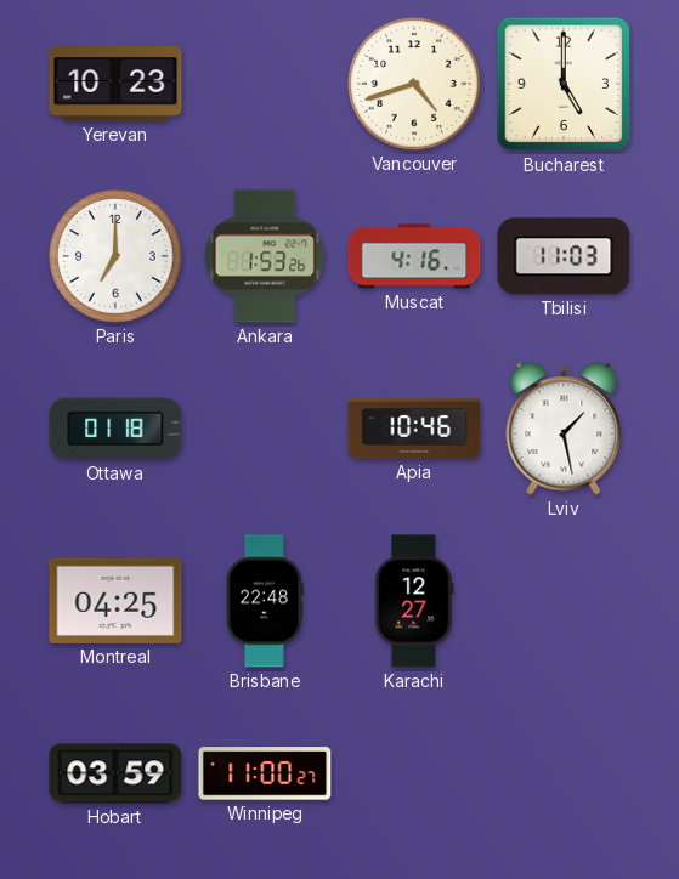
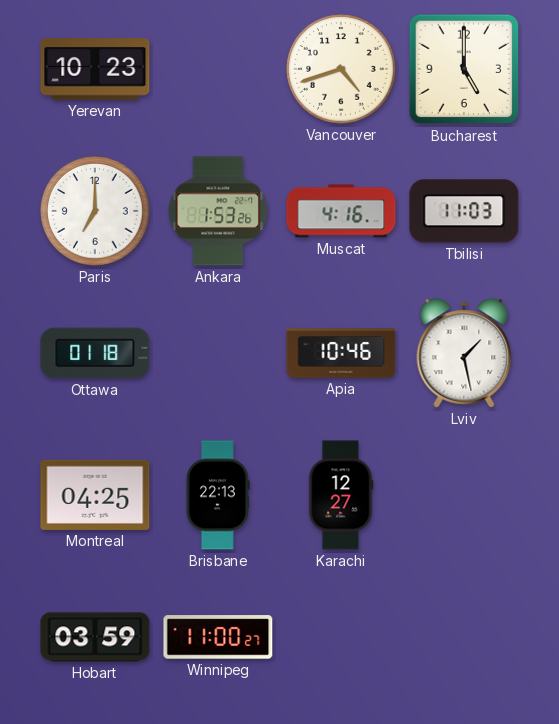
Brisbane: 22:48 -> 22:13 (218, 495)
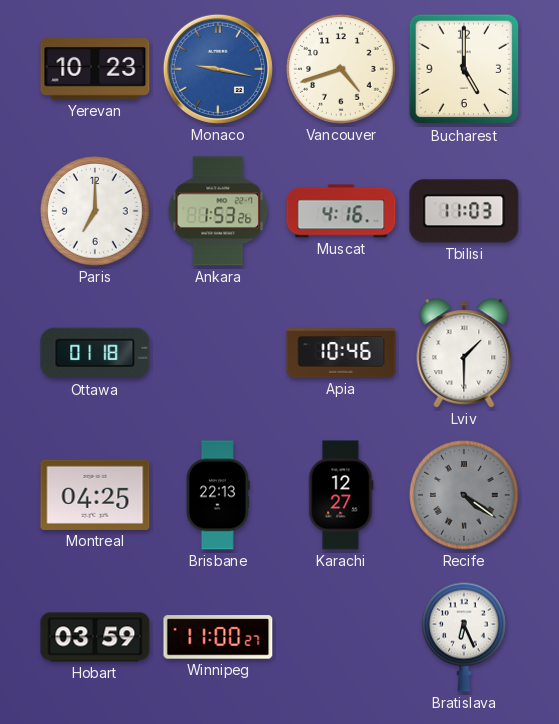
Monaco: none -> 9:17 (218, 69)
Lviv: 1:28 -> 1:30 (464, 353)
Recife: none -> 4:21 (464, 495)
Bratislava: none -> 6:26 (465, 637)
